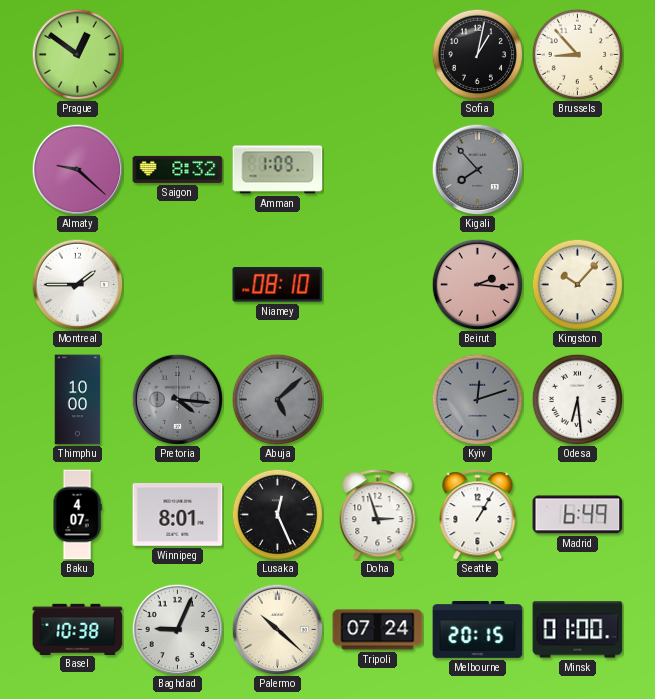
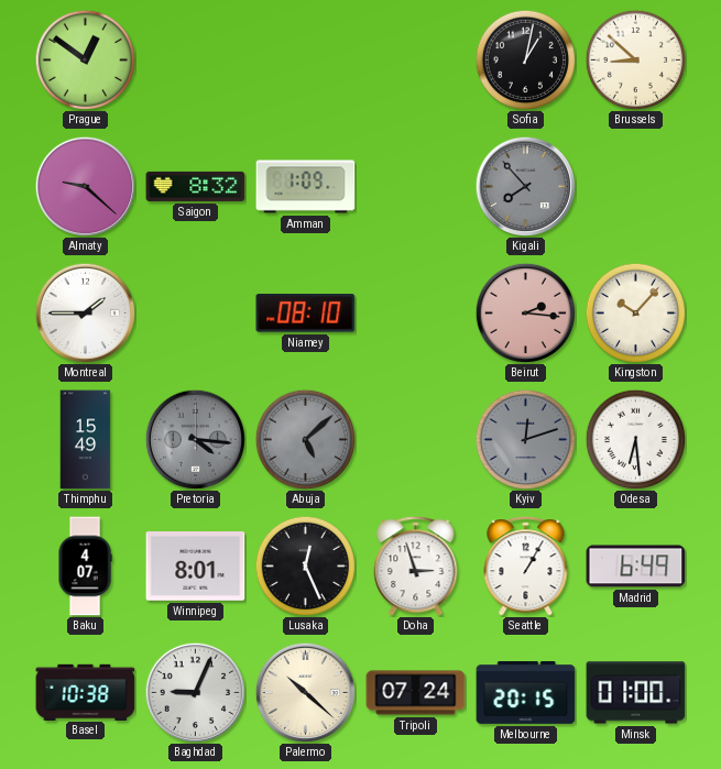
Brussels: 8:53 -> 8:52 (635, 59)
Thimphu: 10:00 -> 15:49 (86, 440)
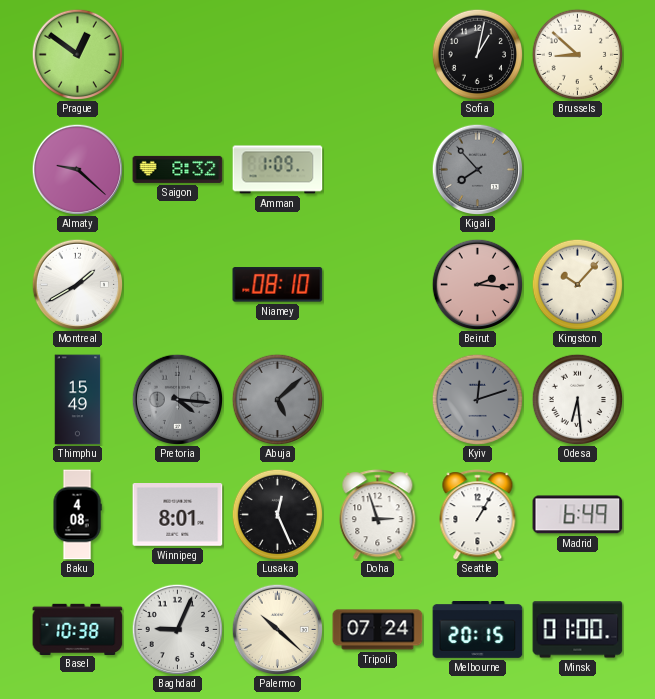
Montreal: 1:45 -> 1:40 (77, 284)
Baku: 4:07 -> 4:08 (77, 515)
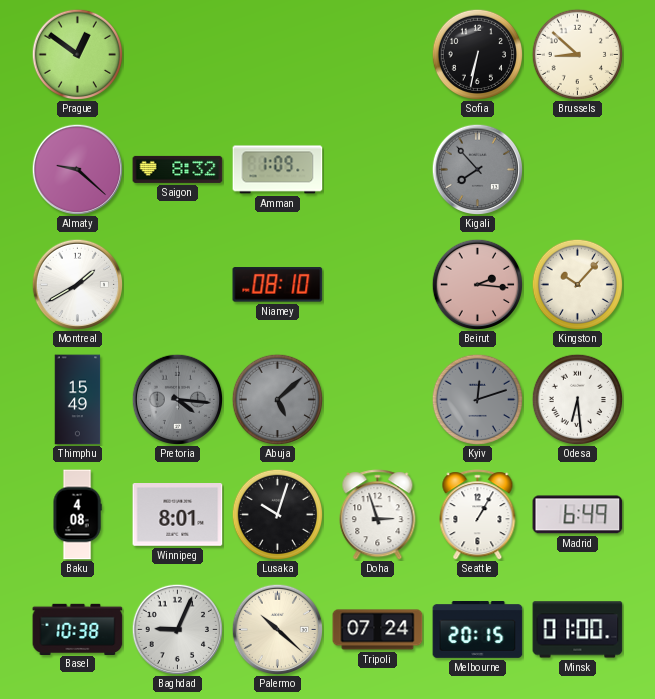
Sofia: 1:02 -> 6:32 (477, 54)
Lusaka: 12:26 -> 10:03 (277, 514)
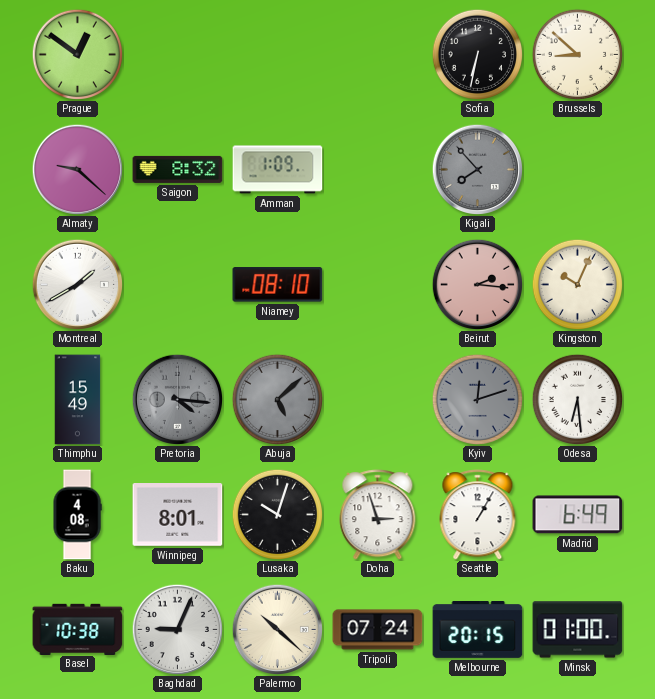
Kingston: 10:07 -> 10:04 (577, 284)
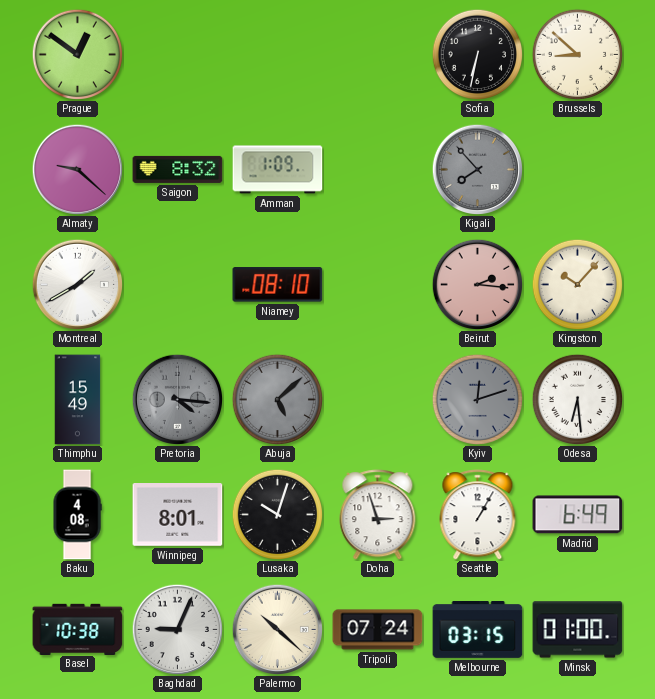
Kingston: 10:04 -> 10:07 (577, 284)
Melbourne: 20:15 -> 03:15 (478, 630)
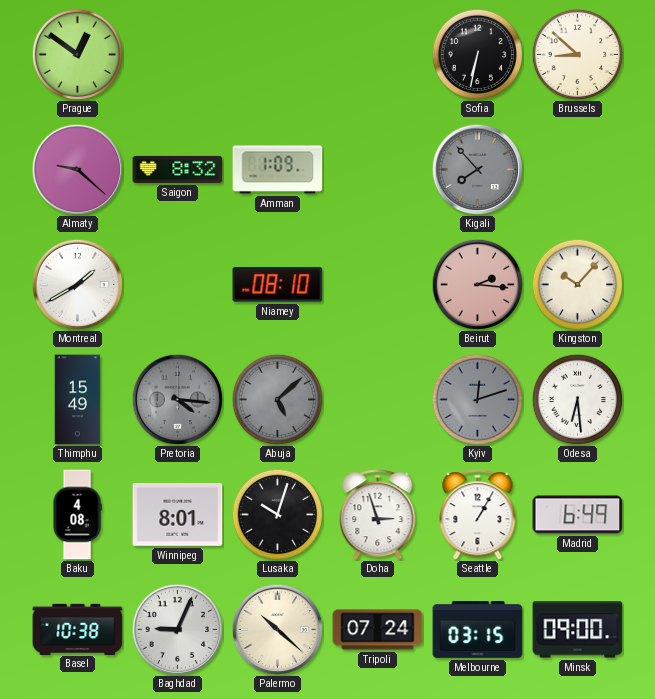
Minsk: 01:00 -> 09:00 (578, 630)
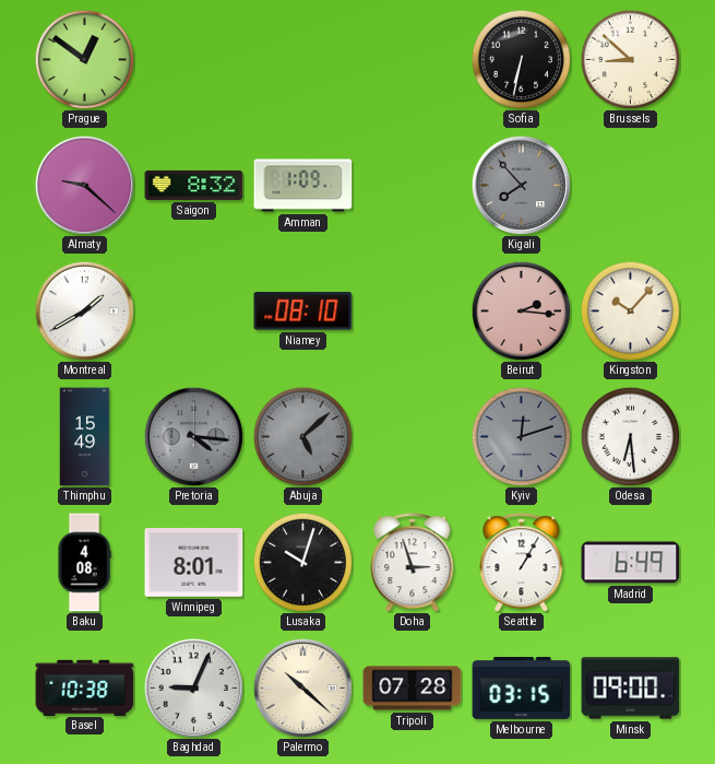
Tripoli: 07:24 -> 07:28 (413, 689)
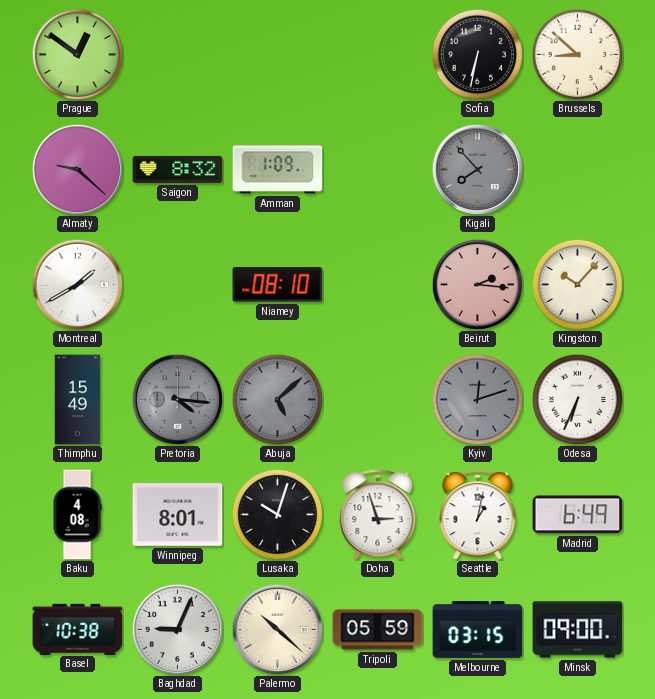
Odesa: 6:29 -> 6:34 (577, 399)
Seattle: 1:05 -> 1:02 (478, 515)
Tripoli: 07:28 -> 05:59 (378, 630)
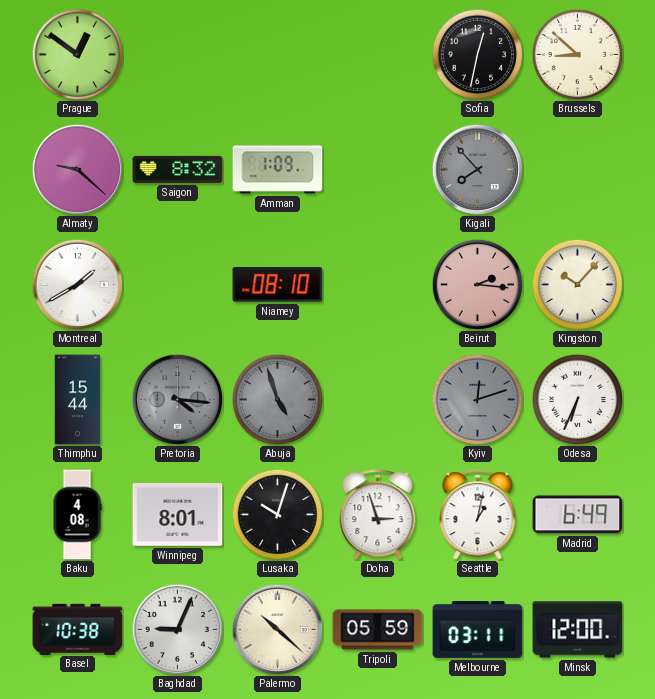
Sofia: 6:32 -> 12:32 (477, 54)
Thimphu: 15:49 -> 15:44 (78, 400)
Abuja: 5:08 -> 4:57 (277, 399)
Melbourne: 03:15 -> 03:11 (478, 630)
Minsk: 09:00 -> 12:00 (578, 630)
